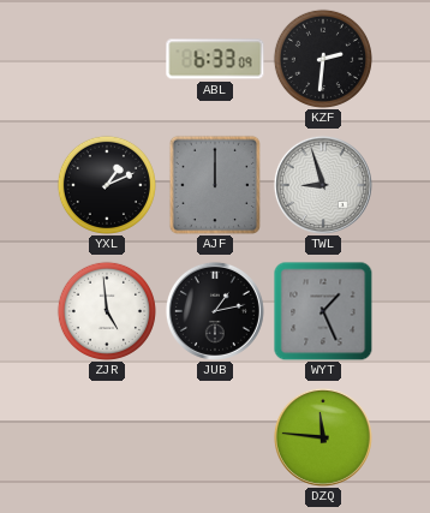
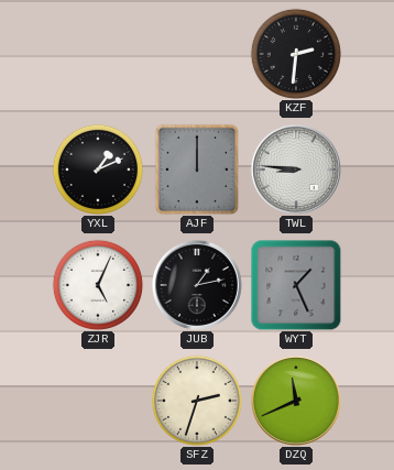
ABL: 6:33 -> none (215, 59)
TWL: 8:57 -> 8:46 (296, 170)
ZJR: 4:59 -> 5:04 (98, 285)
SFZ: none -> 2:33 (197, 401)
DZQ: 11:46 -> 11:41 (296, 401)
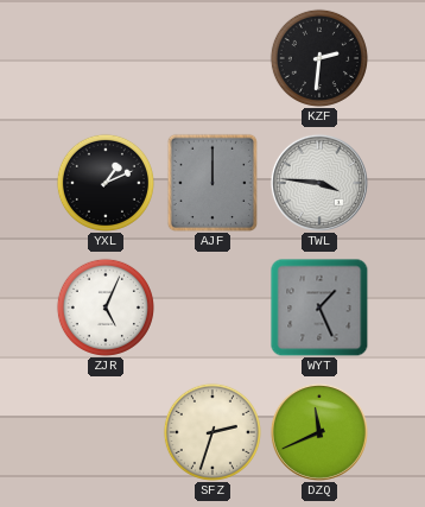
TWL: 8:46 -> 3:46 (319, 183)
JUB: 1:13 -> none (197, 285)
